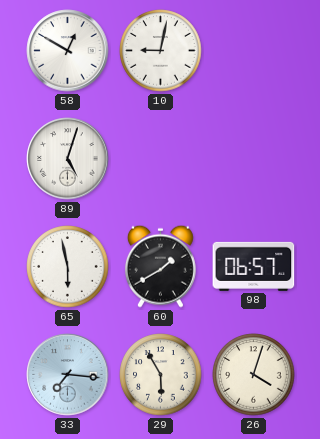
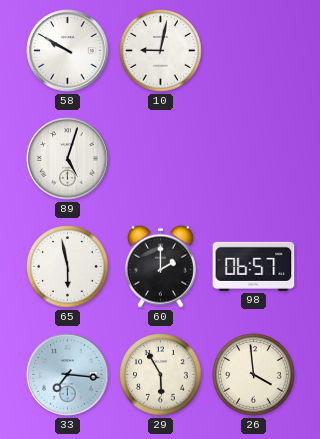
58: 12:50 -> 9:50 (68, 51)
60: 1:40 -> 2:00 (160, 266)
26: 4:03 -> 3:59 (254, 375)
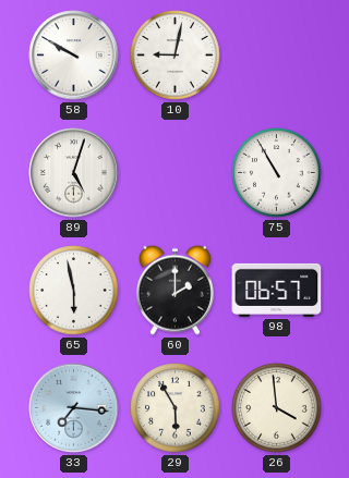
75: none -> 10:55 (277, 173)
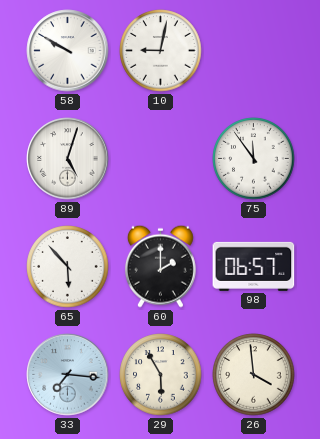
75: 10:55 -> 11:54 (254, 159)
65: 5:58 -> 5:53 (68, 267)
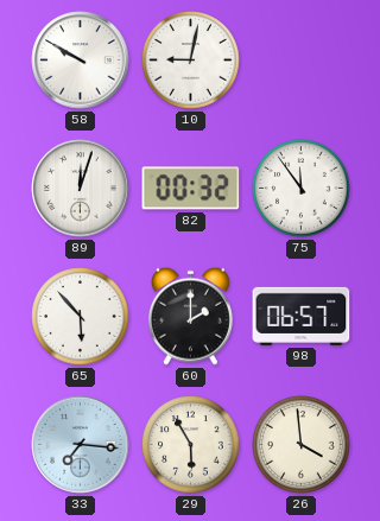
89: 5:03 -> 12:03 (81, 189)
82: none -> 00:32 (191, 189)
